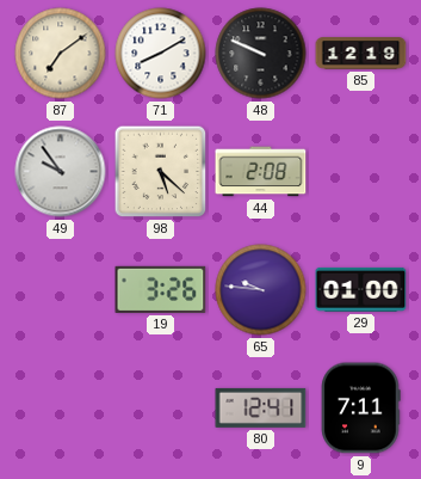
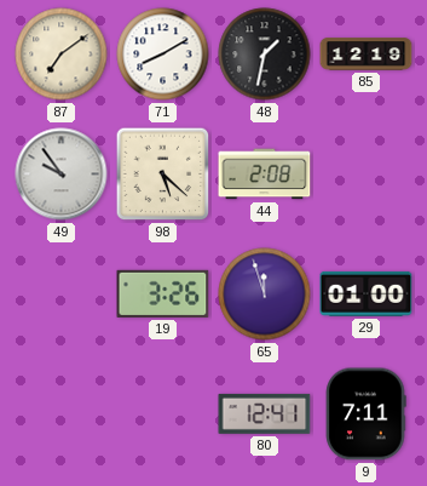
48: 9:49 -> 1:32 (265, 55)
65: 9:46 -> 11:57 (265, 295)
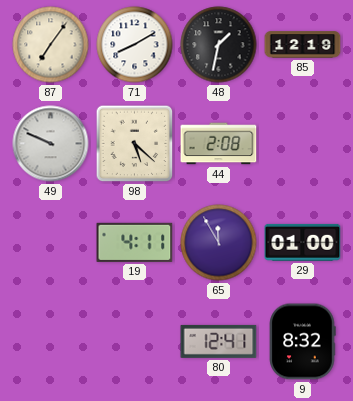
87: 7:09 -> 7:06 (51, 45)
49: 9:54 -> 9:49 (51, 144)
19: 3:26 -> 4:11 (135, 242)
65: 11:57 -> 11:55 (219, 243)
9: 7:11 -> 8:32 (302, 342)
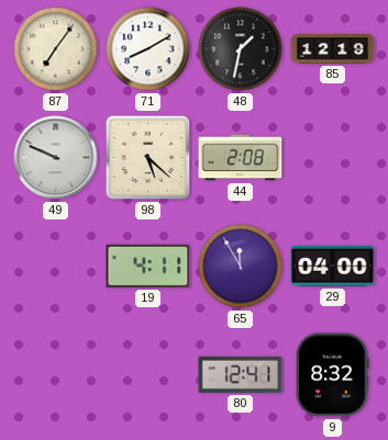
29: 01:00 -> 04:00 (333, 266)
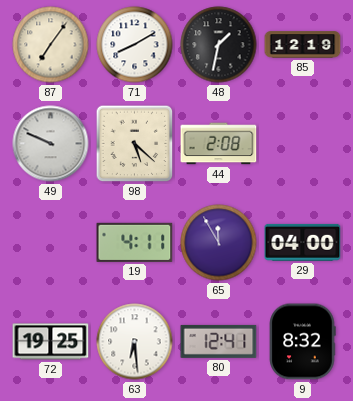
72: none -> 19:25 (51, 342)
63: none -> 6:29 (135, 342)
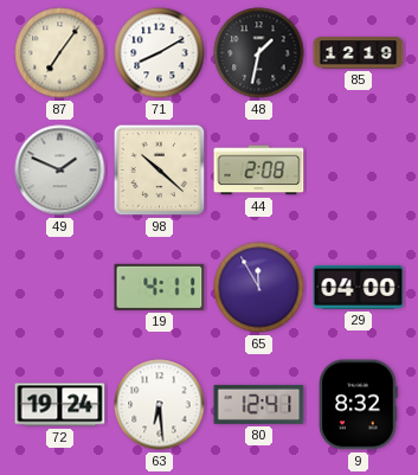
49: 9:49 -> 1:49 (60, 171)
98: 5:22 -> 10:22 (160, 171)
72: 19:25 -> 19:24 (60, 405)
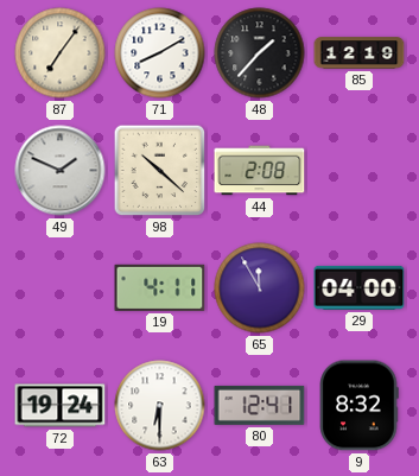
48: 1:32 -> 1:37 (260, 53)
63: 6:29 -> 6:30 (160, 406)
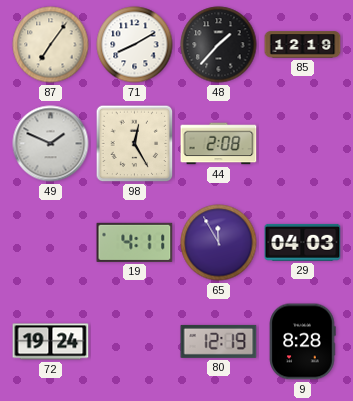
98: 10:22 -> 12:25 (135, 144)
29: 04:00 -> 04:03 (303, 242)
63: 6:30 -> none (160, 406)
80: 12:41 -> 12:19 (219, 341)
9: 8:32 -> 8:28 (302, 342)
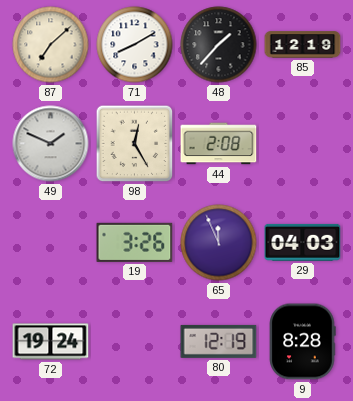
87: 7:06 -> 7:08 (51, 45)
19: 4:11 -> 3:26 (135, 242)
65: 11:55 -> 11:56 (219, 243)
